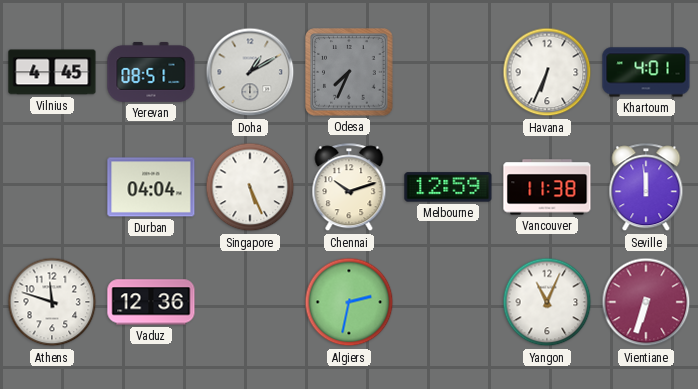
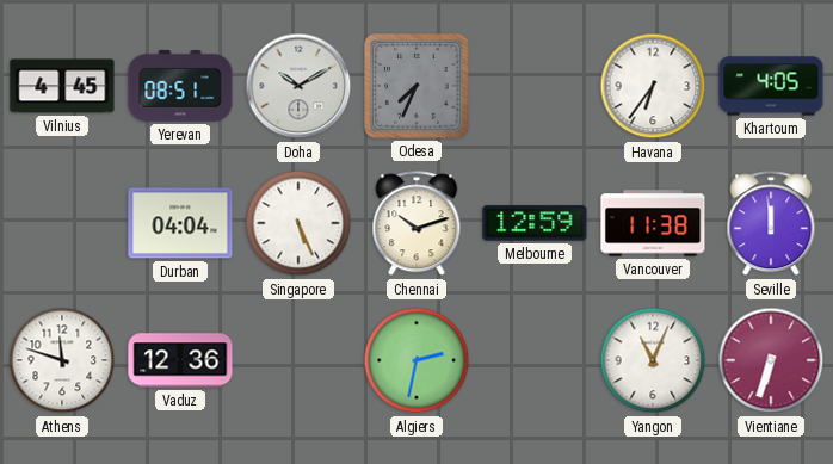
Doha: 1:10 -> 10:10 (298, 86)
Havana: 6:34 -> 6:36 (653, 86)
Khartoum: 4:01 -> 4:05 (771, 86)
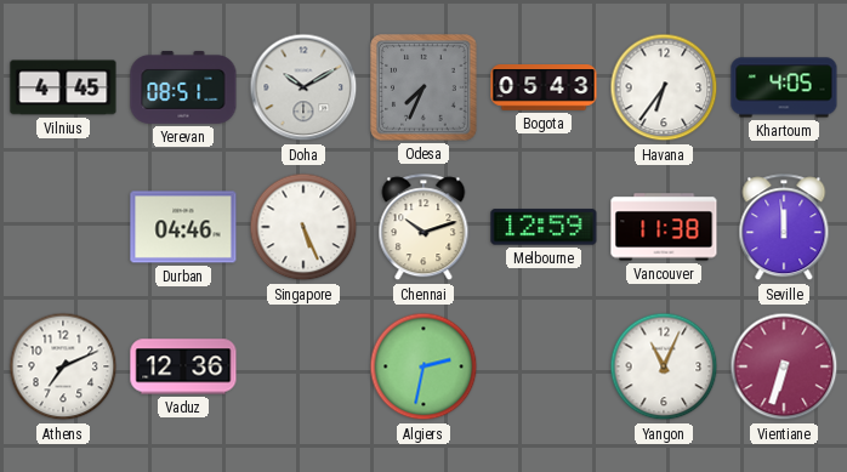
Bogota: none -> 05:43 (544, 87)
Durban: 04:04 -> 04:46 (183, 227)
Athens: 11:48 -> 7:11 (63, 366)
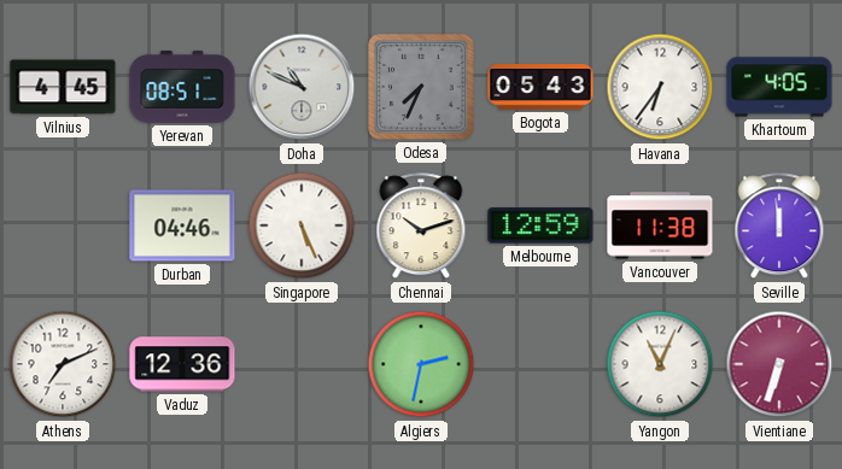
Doha: 10:10 -> 10:49 (302, 87)
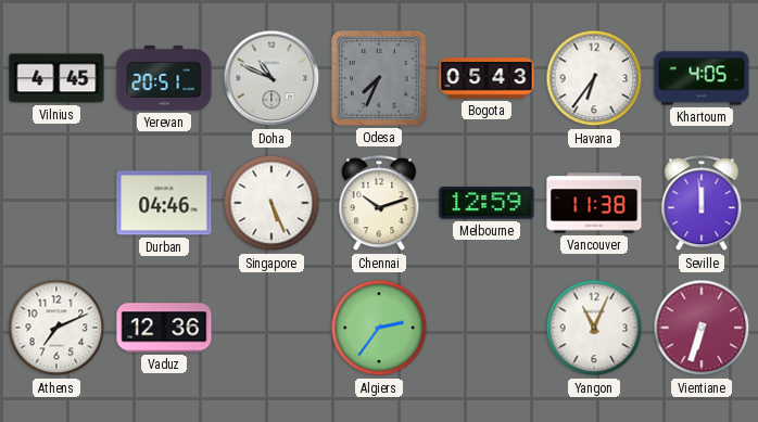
Yerevan: 08:51 -> 20:51 (164, 78)
Algiers: 2:32 -> 2:36 (379, 328)
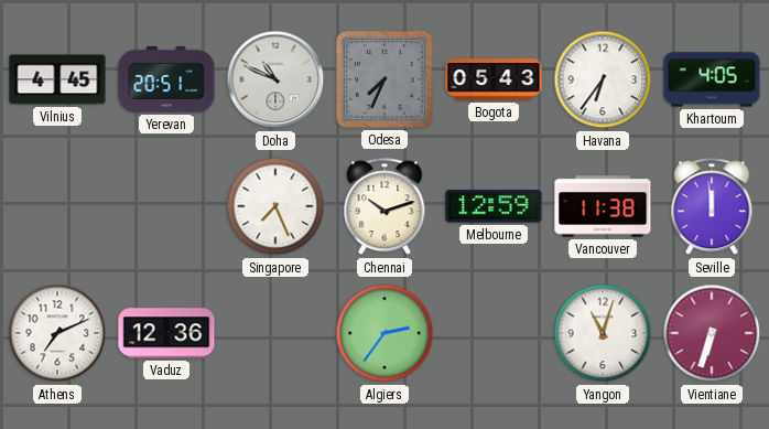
Durban: 04:46 -> none (164, 203)
Singapore: 5:26 -> 7:26 (275, 206)
Yangon: 11:04 -> 11:03 (603, 333)
